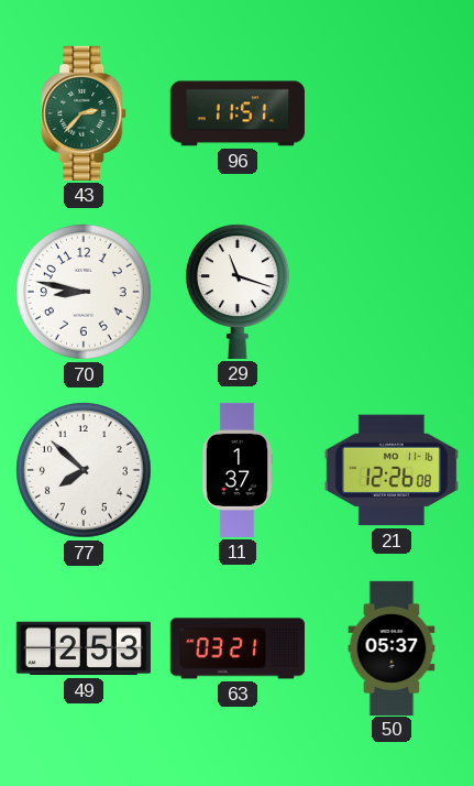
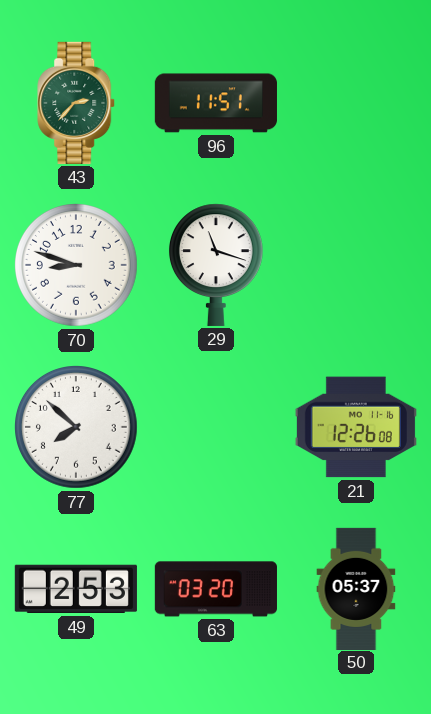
70: 8:47 -> 8:48 (77, 266)
11: 1:37 -> none (236, 470)
63: 03:21 -> 03:20 (216, 589)
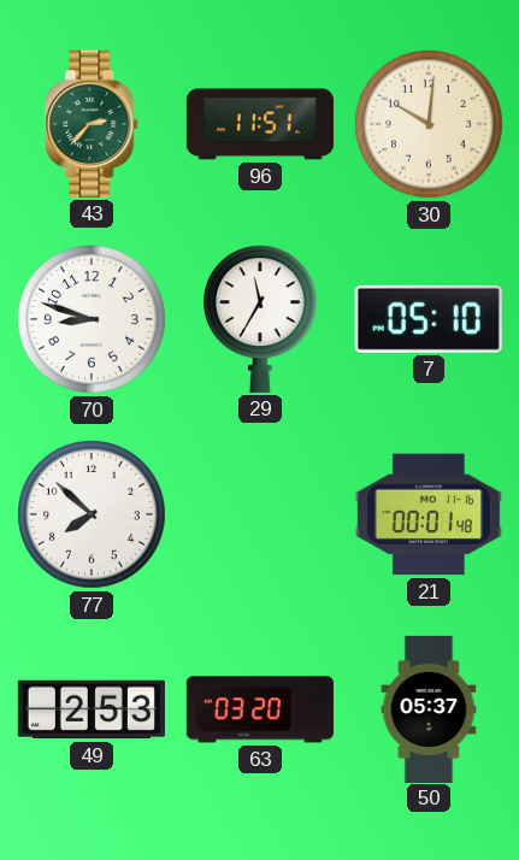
30: none -> 10:01 (430, 125)
29: 11:18 -> 11:35 (260, 319)
7: none -> 05:10 (429, 319)
21: 12:26 -> 00:01 (429, 514)
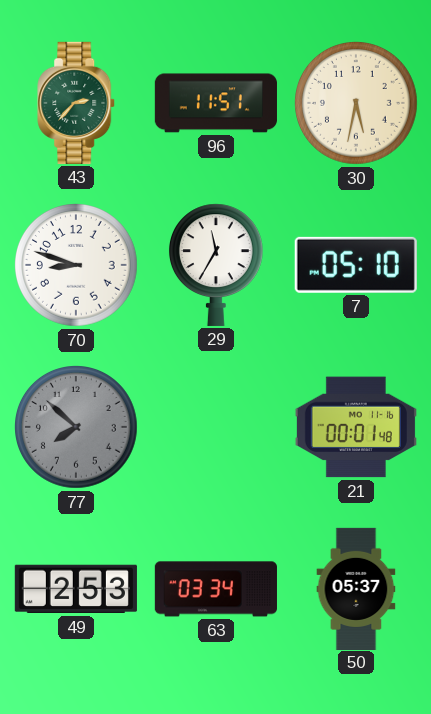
30: 10:01 -> 5:32 (357, 104)
77 dial: white -> grey (77, 428)
63: 03:20 -> 03:34 (216, 589)
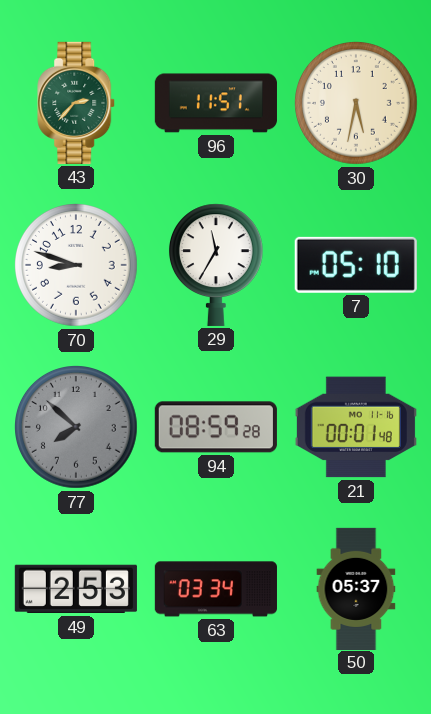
94: none -> 08:59 (216, 427)
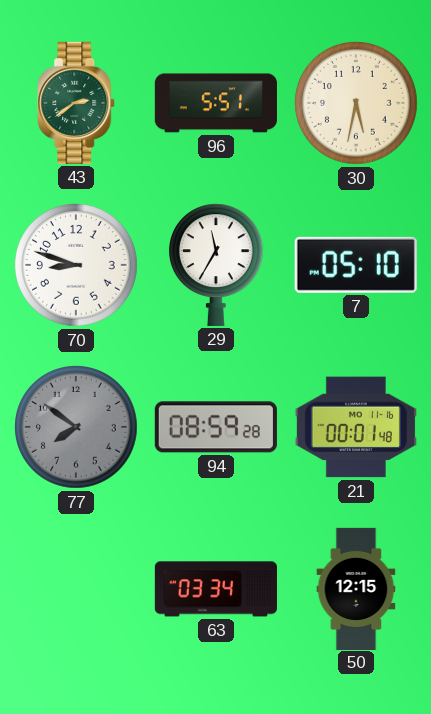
43: 2:37 -> 2:39 (77, 103)
96: 11:51 -> 5:51 (216, 103)
77: 7:52 -> 7:51 (77, 428)
49: 2:53 -> none (76, 589)
50: 05:37 -> 12:15 (356, 588)
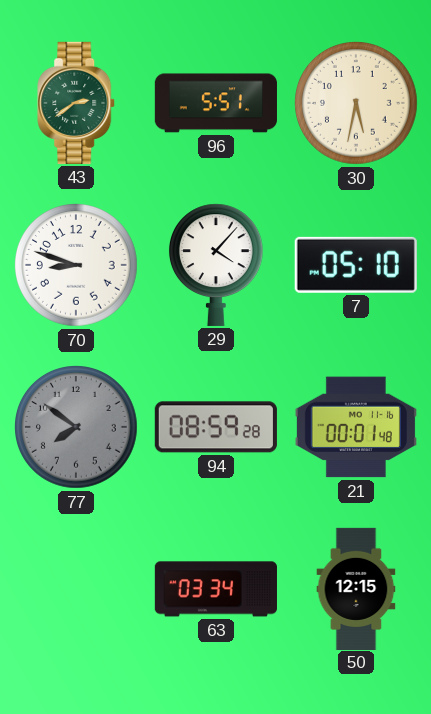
29: 11:35 -> 4:07 (216, 265)
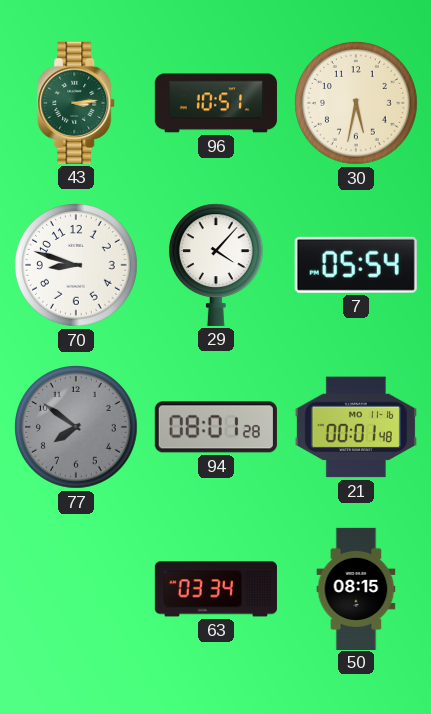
43: 2:39 -> 3:14 (77, 103)
96: 5:51 -> 10:51 (216, 103)
7: 05:10 -> 05:54 (356, 265)
94: 08:59 -> 08:01 (216, 427)
50: 12:15 -> 08:15 (356, 588)
